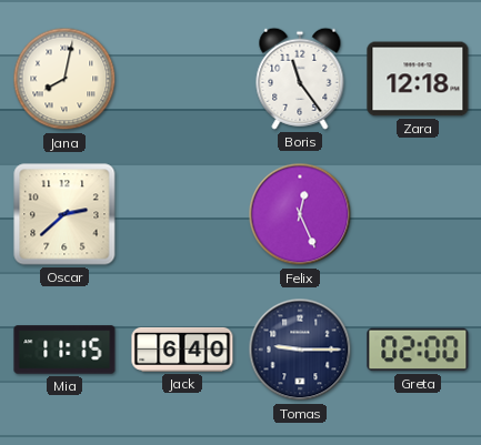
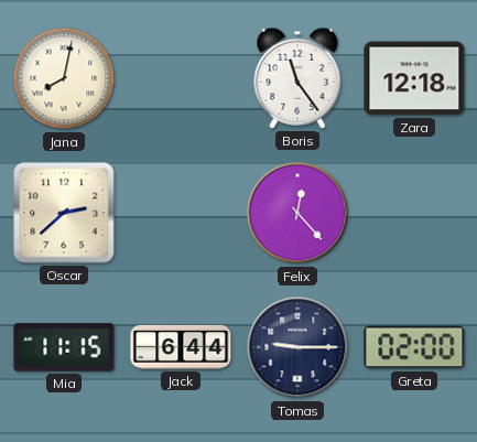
Felix: 12:26 -> 12:23 (297, 213)
Jack: 6:40 -> 6:44 (181, 347)
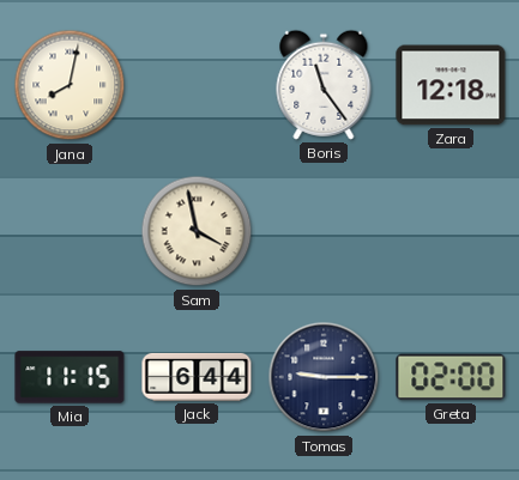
Oscar: 2:38 -> none (64, 213)
Sam: none -> 3:58 (197, 231)
Felix: 12:23 -> none (297, 213)
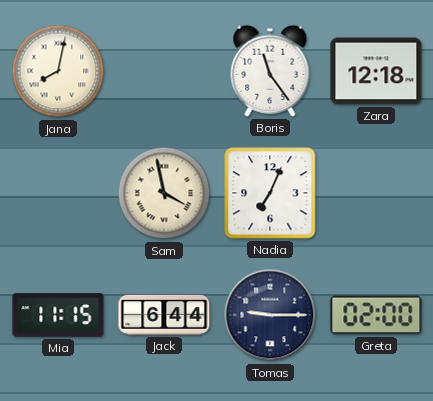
Nadia: none -> 7:04 (270, 193)
